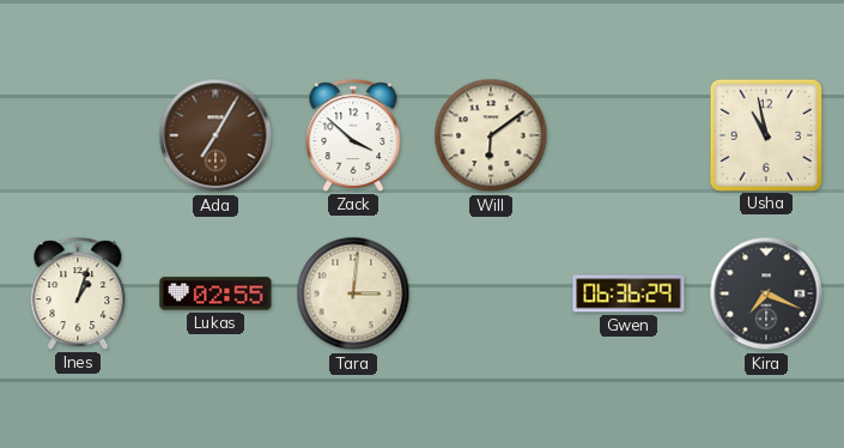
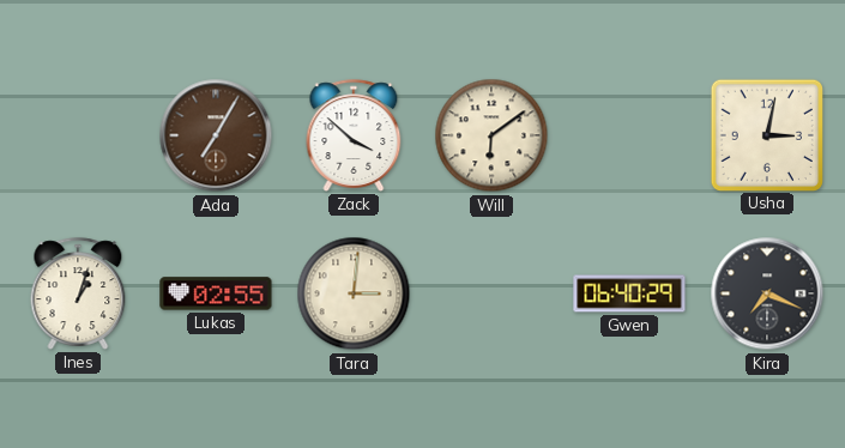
Usha: 10:58 -> 3:02 (766, 134)
Gwen: 06:36 -> 06:40 (629, 293)
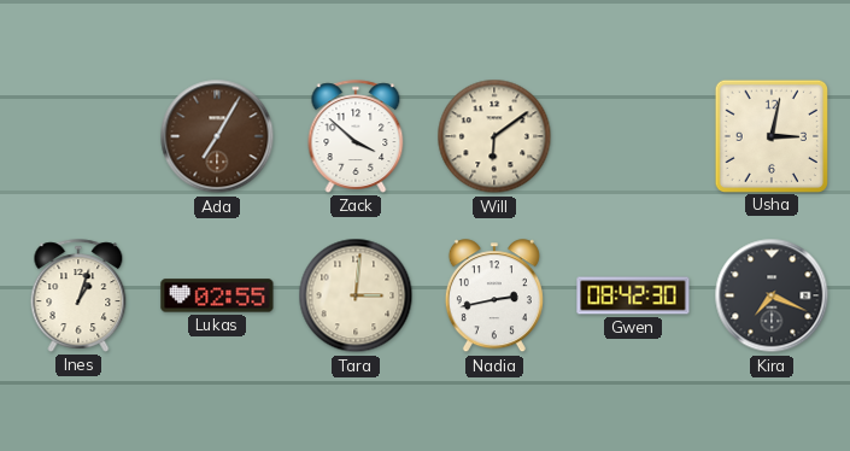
Nadia: none -> 2:43 (494, 297)
Gwen: 06:40 -> 08:42 (633, 295)
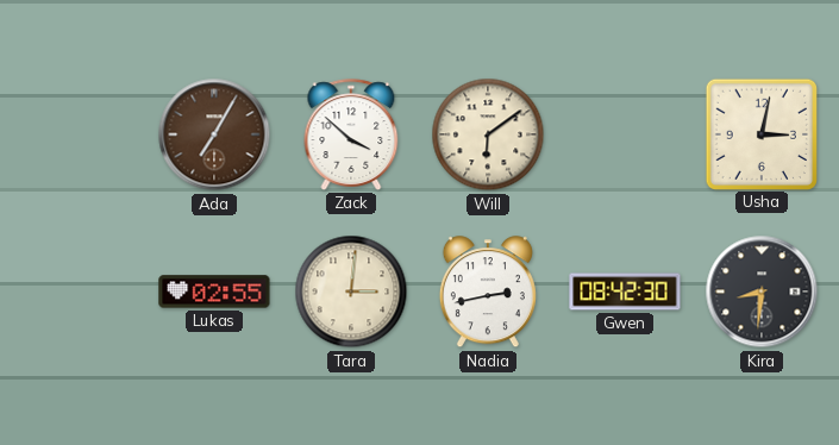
Ines: 1:03 -> none (78, 295)
Kira: 7:19 -> 8:31 (762, 292)
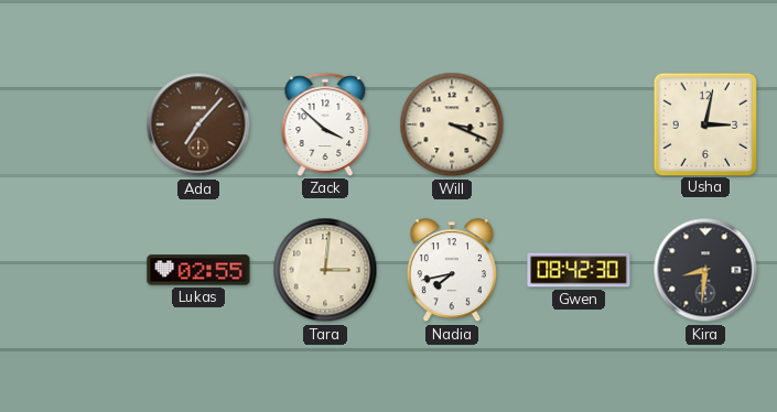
Ada: 7:05 -> 7:07 (198, 124)
Will: 6:09 -> 3:19 (452, 124)
Nadia: 2:43 -> 7:43 (452, 271)
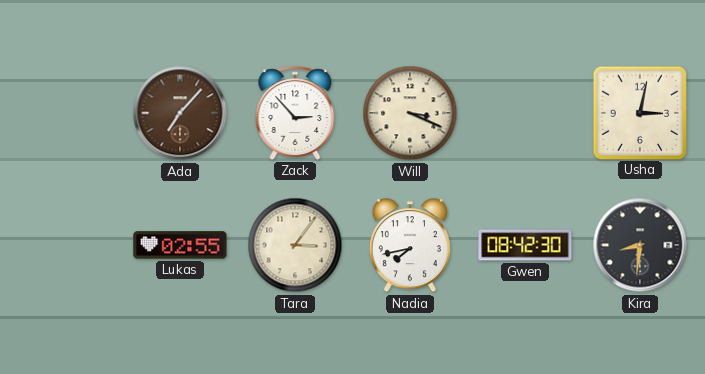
Zack: 3:52 -> 2:53 (295, 113)
Tara: 3:01 -> 3:06 (295, 245)
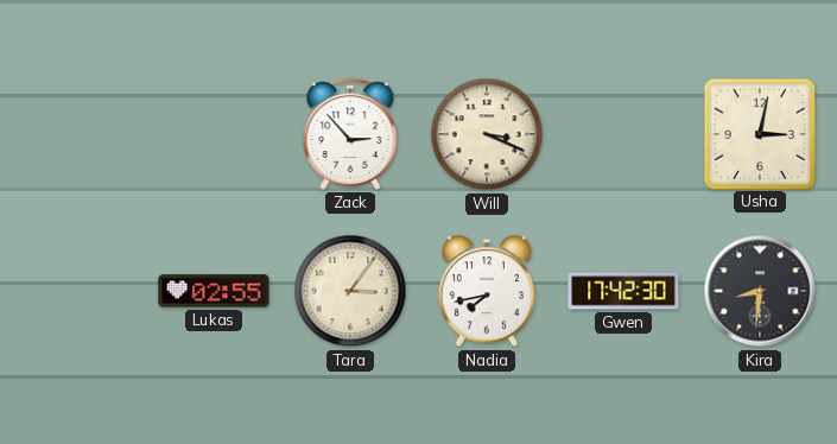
Ada: 7:07 -> none (180, 113)
Gwen: 08:42 -> 17:42 (623, 291)
